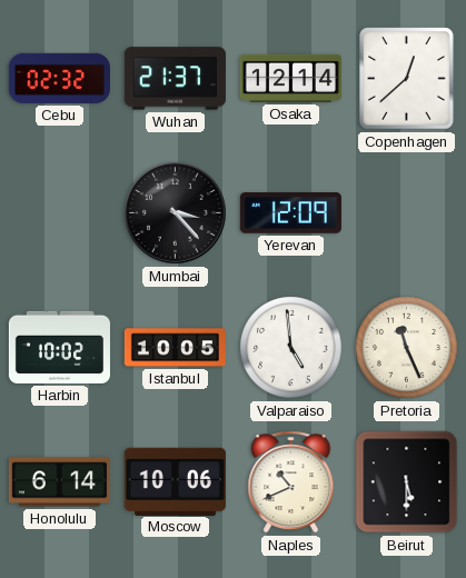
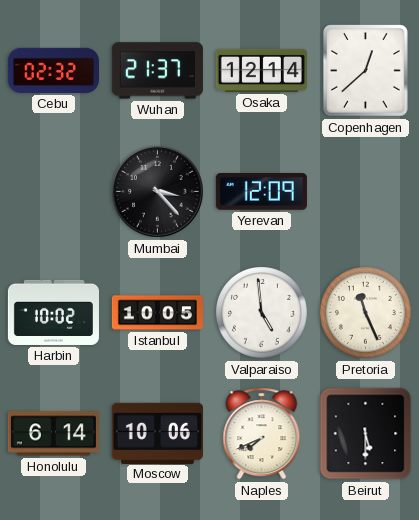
Naples: 10:41 -> 7:41 (262, 434)
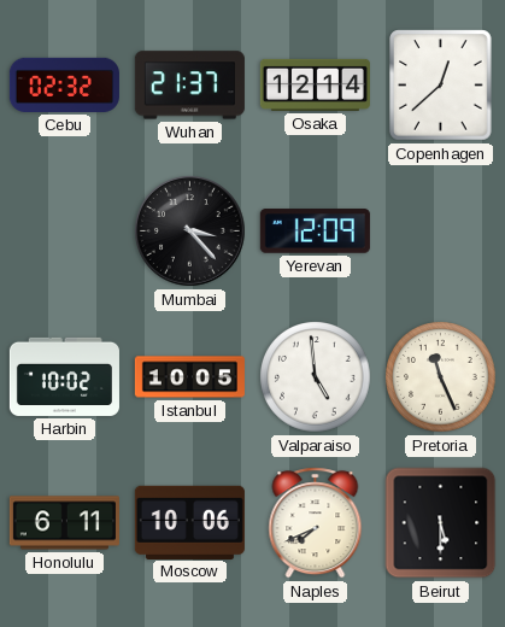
Honolulu: 6:14 -> 6:11 (64, 523)
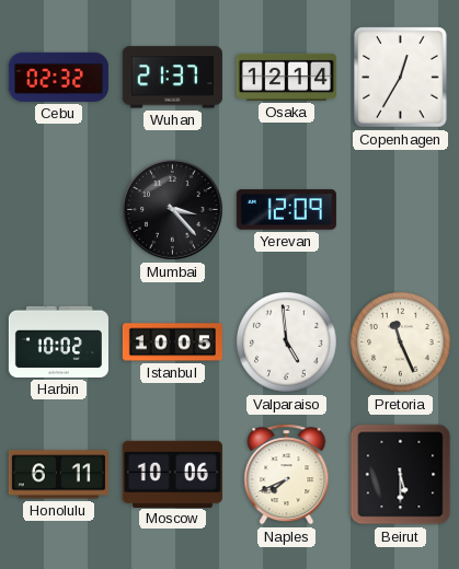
Copenhagen: 12:38 -> 12:35 (401, 78)
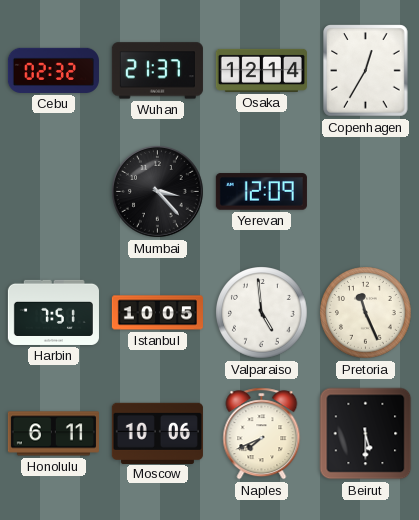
Harbin: 10:02 -> 7:51 (53, 312)
